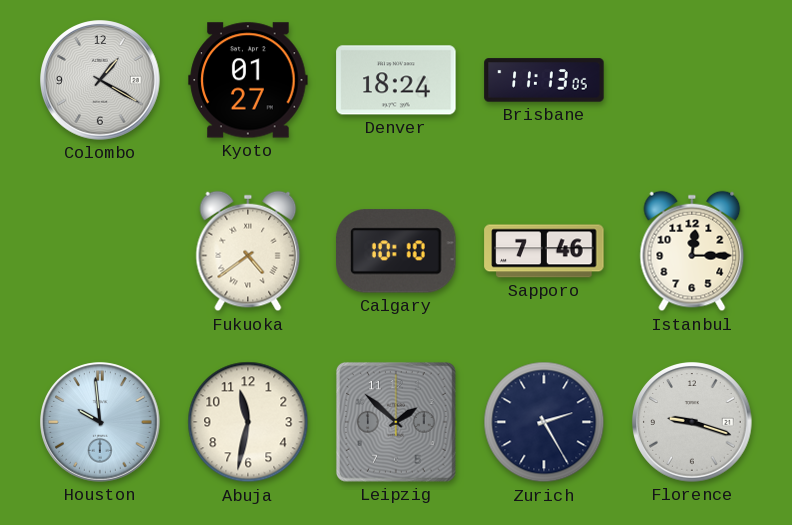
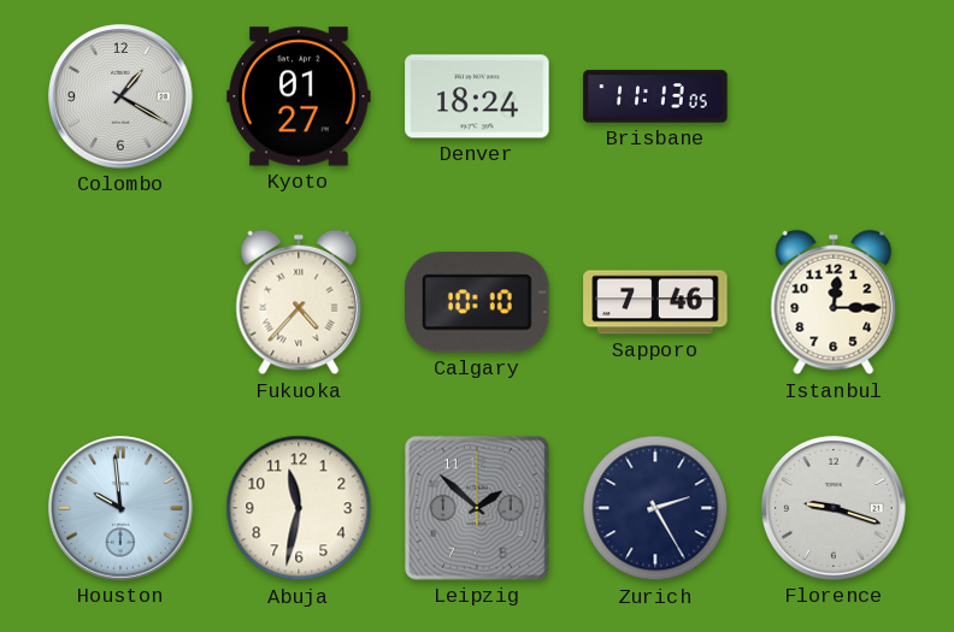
Fukuoka: 4:39 -> 4:37 (299, 302)
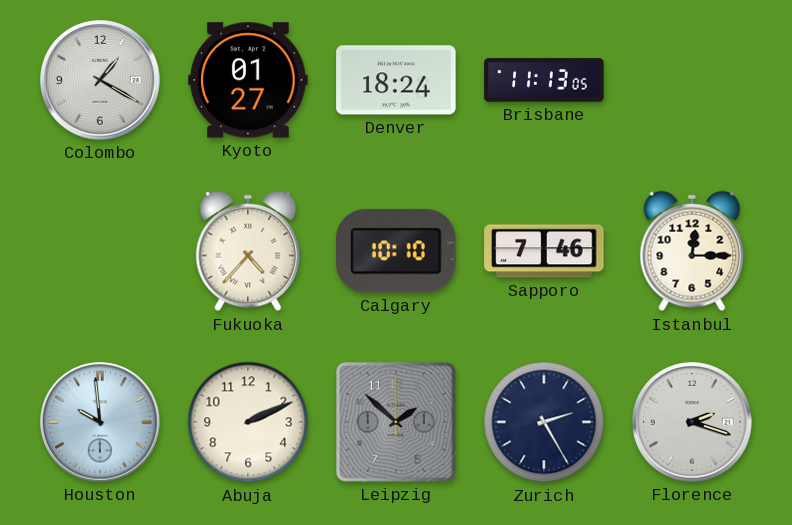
Abuja: 11:32 -> 2:11 (248, 422)
Florence: 9:18 -> 2:18 (692, 422)
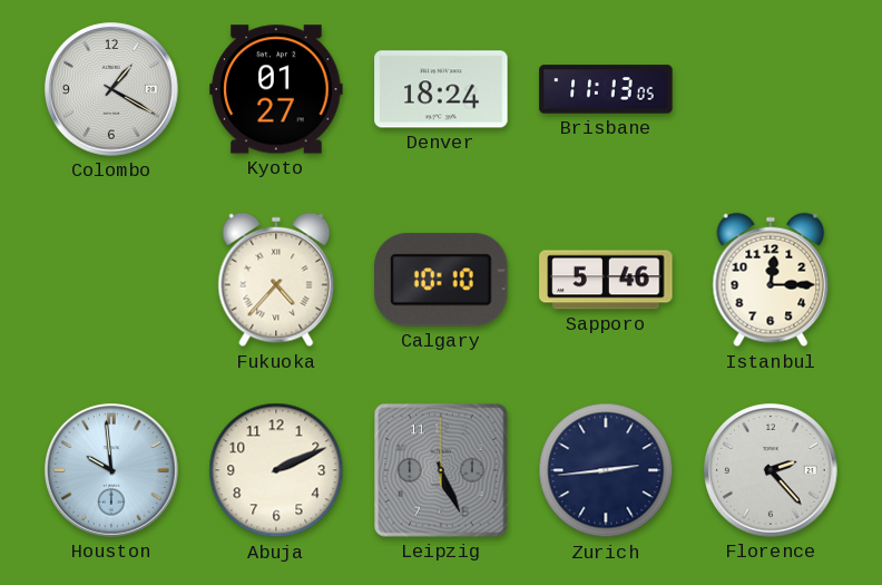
Sapporo: 7:46 -> 5:46 (606, 280)
Leipzig: 1:52 -> 5:26 (441, 470)
Zurich: 2:25 -> 2:44 (606, 470)
Florence: 2:18 -> 2:23 (771, 470)
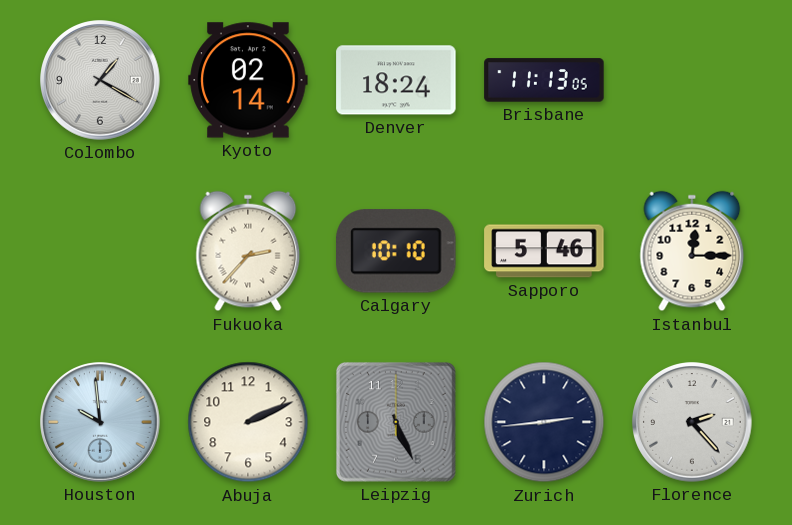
Kyoto: 01:27 -> 02:14 (248, 80)
Fukuoka: 4:37 -> 2:37 (248, 251)
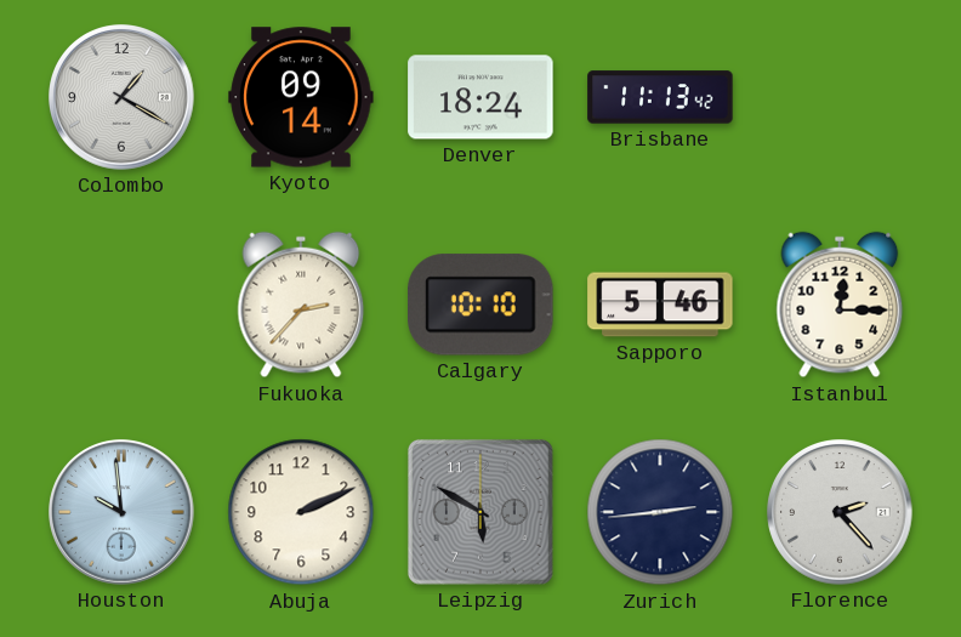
Kyoto: 02:14 -> 09:14 (301, 97)
Brisbane: 11:13:05 -> 11:13:42 (660, 97)
Leipzig: 5:26 -> 5:50 (480, 512)
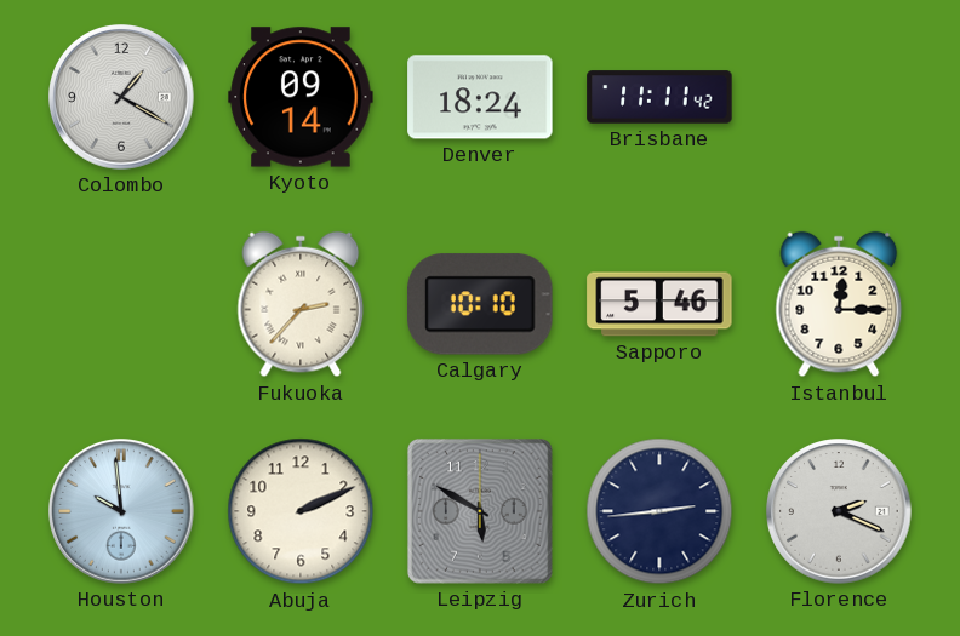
Brisbane: 11:13 -> 11:11 (659, 97)
Florence: 2:23 -> 2:19 (839, 511)
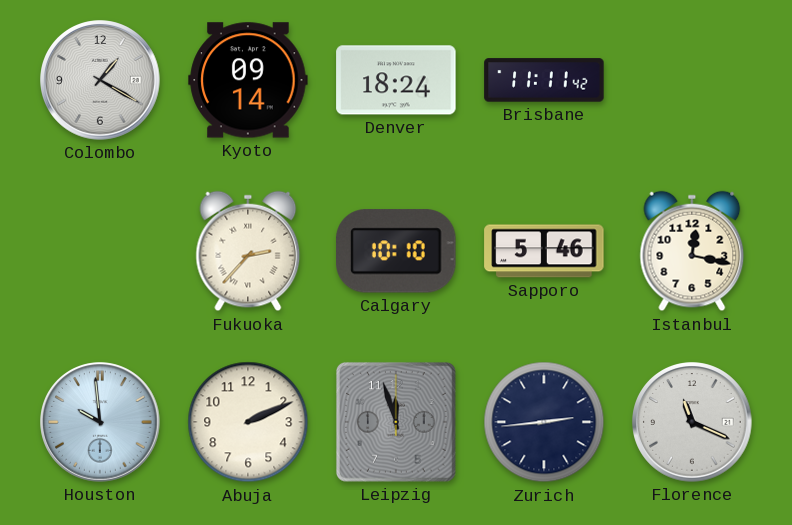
Istanbul: 12:15 -> 12:17 (692, 251)
Leipzig: 5:50 -> 11:57 (396, 422)
Florence: 2:19 -> 11:19 (692, 422)
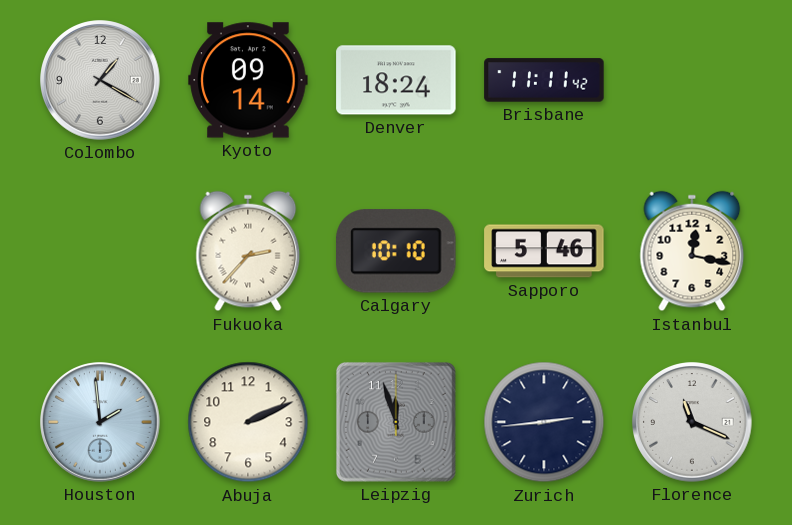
Houston: 9:59 -> 1:59 (100, 422)
